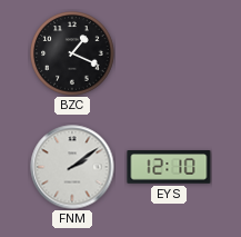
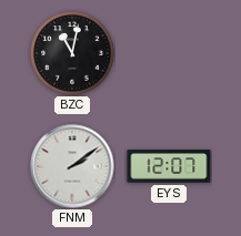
BZC: 1:19 -> 11:02 (72, 53)
EYS: 12:10 -> 12:07 (169, 166)
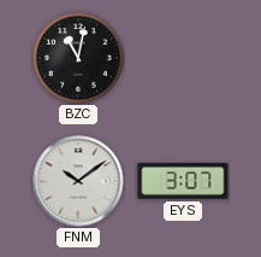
FNM: 2:09 -> 10:09 (78, 181)
EYS: 12:07 -> 3:07 (183, 181)
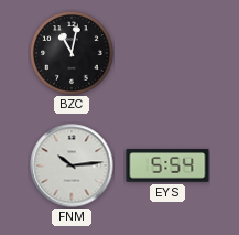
FNM: 10:09 -> 10:14 (72, 165)
EYS: 3:07 -> 5:54 (167, 165)
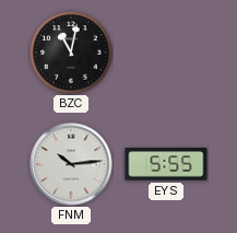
EYS: 5:54 -> 5:55 (166, 164)
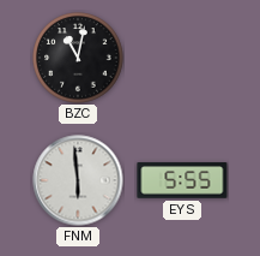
FNM: 10:14 -> 5:59 (78, 180)
